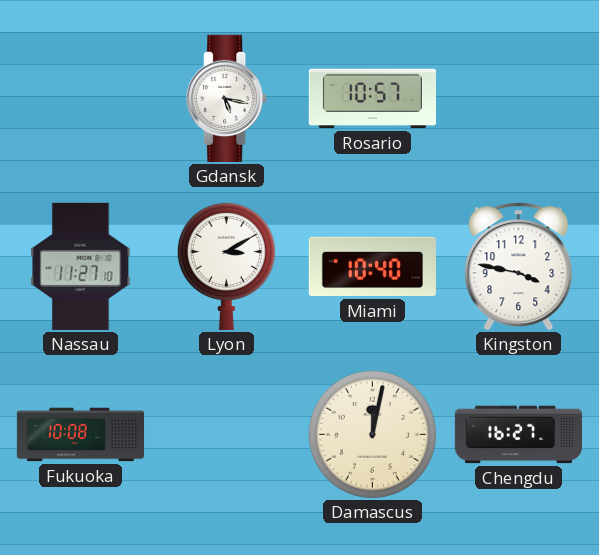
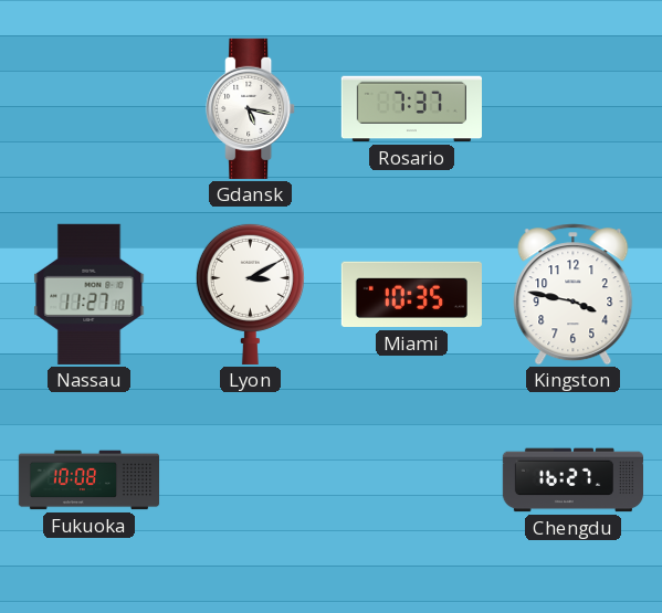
Rosario: 10:57 -> 7:37 (411, 109)
Miami: 10:40 -> 10:35 (411, 295)
Damascus: 12:02 -> none (372, 434)
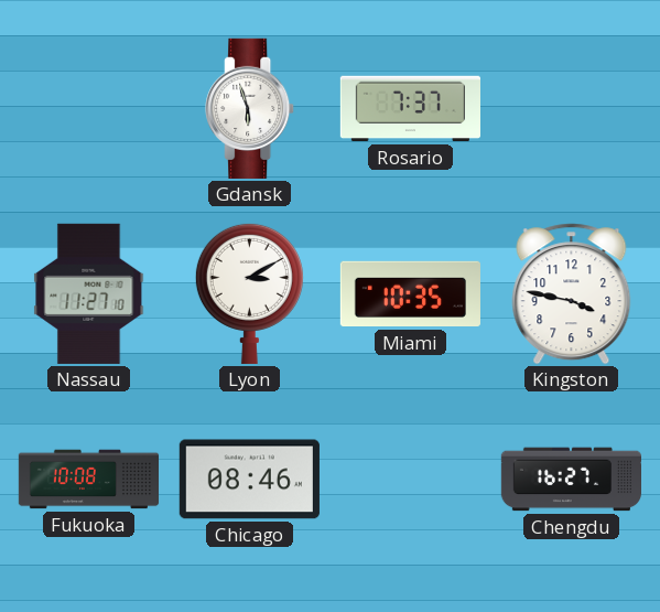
Gdansk: 5:17 -> 5:57 (250, 108)
Chicago: none -> 08:46 (249, 480)
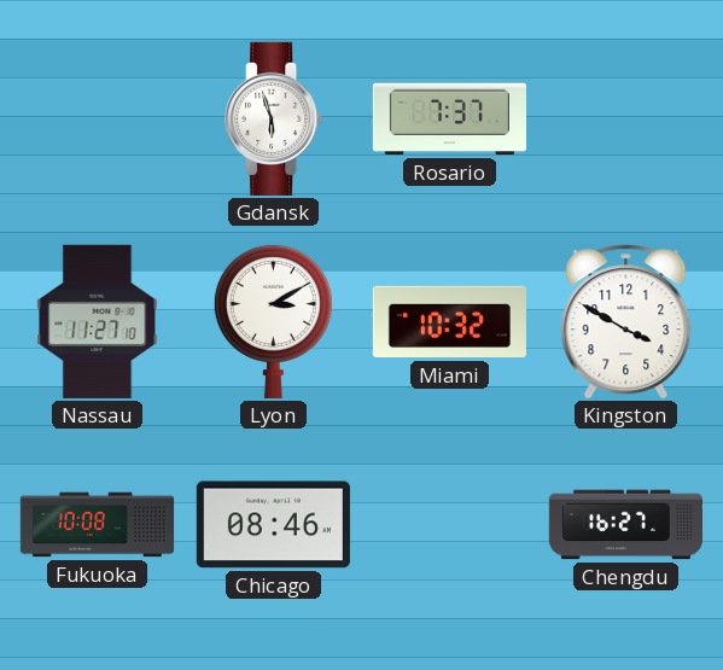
Miami: 10:35 -> 10:32 (449, 322)
Kingston: 3:47 -> 3:50 (626, 322)
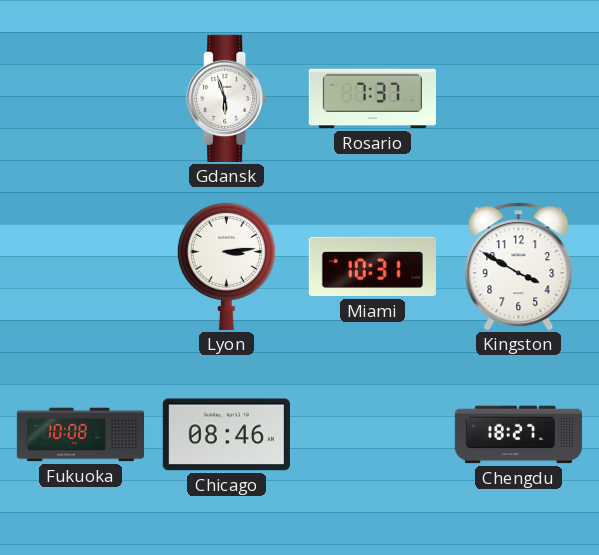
Nassau: 11:27 -> none (98, 321)
Lyon: 3:10 -> 3:14 (226, 266)
Miami: 10:32 -> 10:31 (372, 267)
Chengdu: 16:27 -> 18:27 (518, 435)
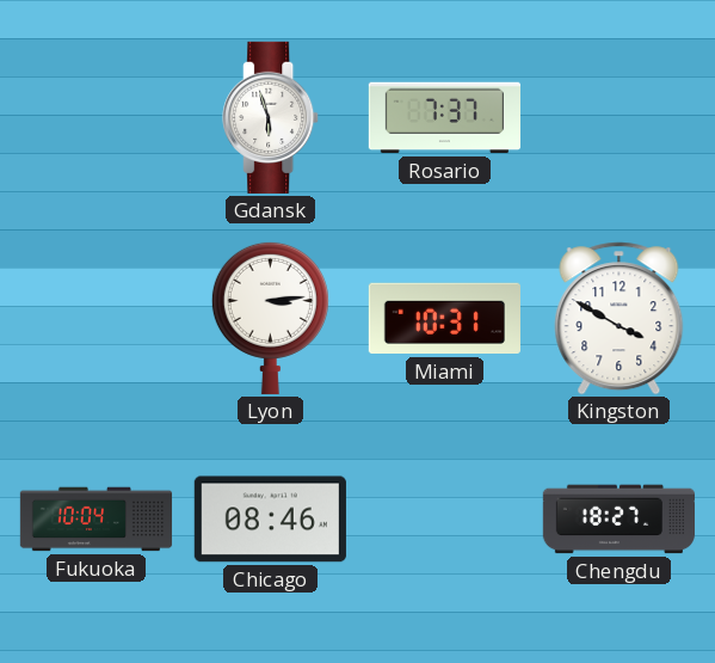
Fukuoka: 10:08 -> 10:04 (97, 520)
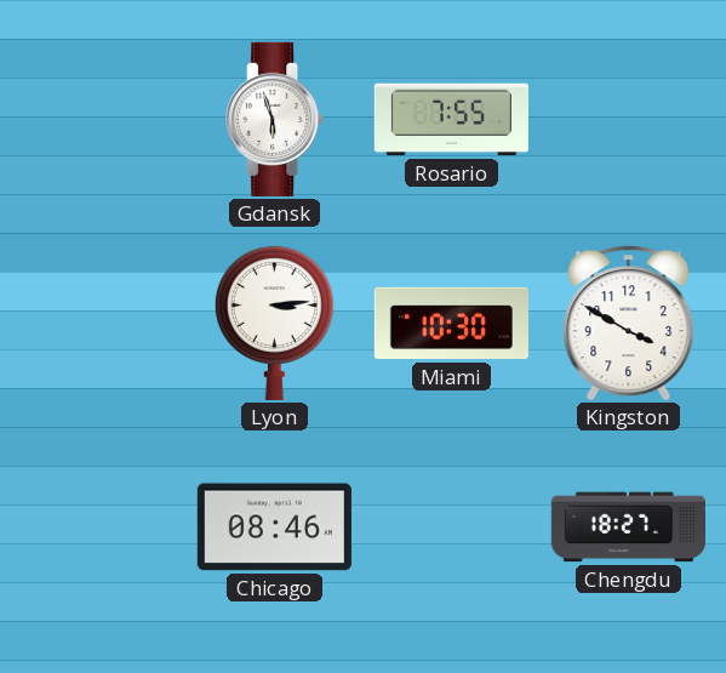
Rosario: 7:37 -> 7:55 (451, 120)
Miami: 10:31 -> 10:30 (451, 324)
Fukuoka: 10:04 -> none (97, 520)
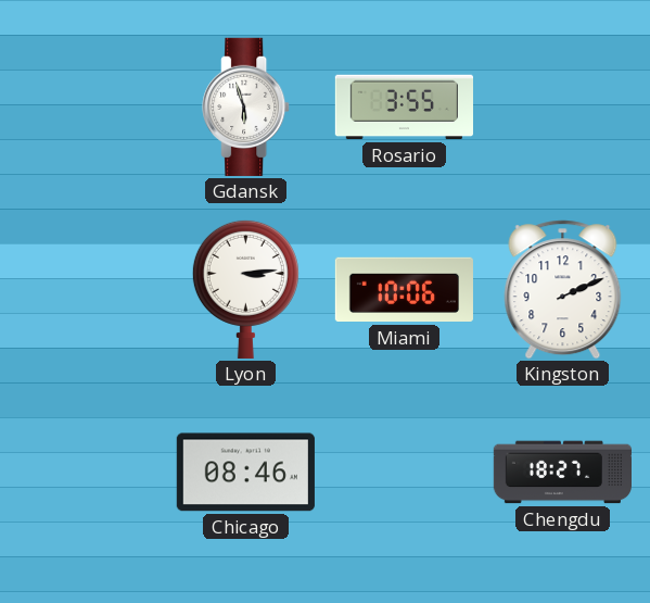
Rosario: 7:55 -> 3:55 (404, 108)
Miami: 10:30 -> 10:06 (404, 290)
Kingston: 3:50 -> 2:11 (563, 290)
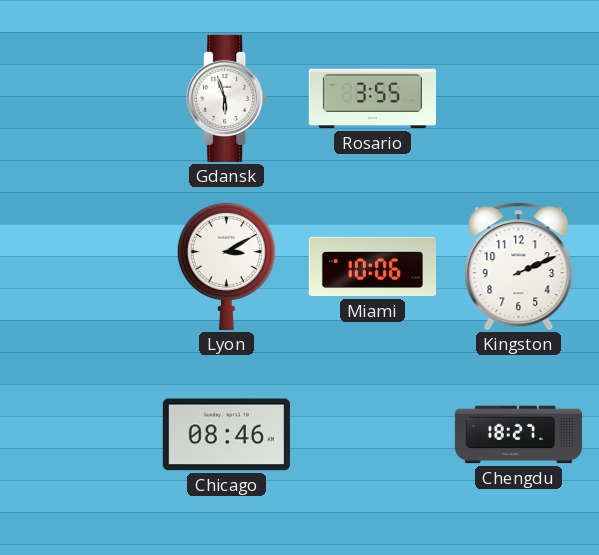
Lyon: 3:14 -> 3:10 (226, 266)
